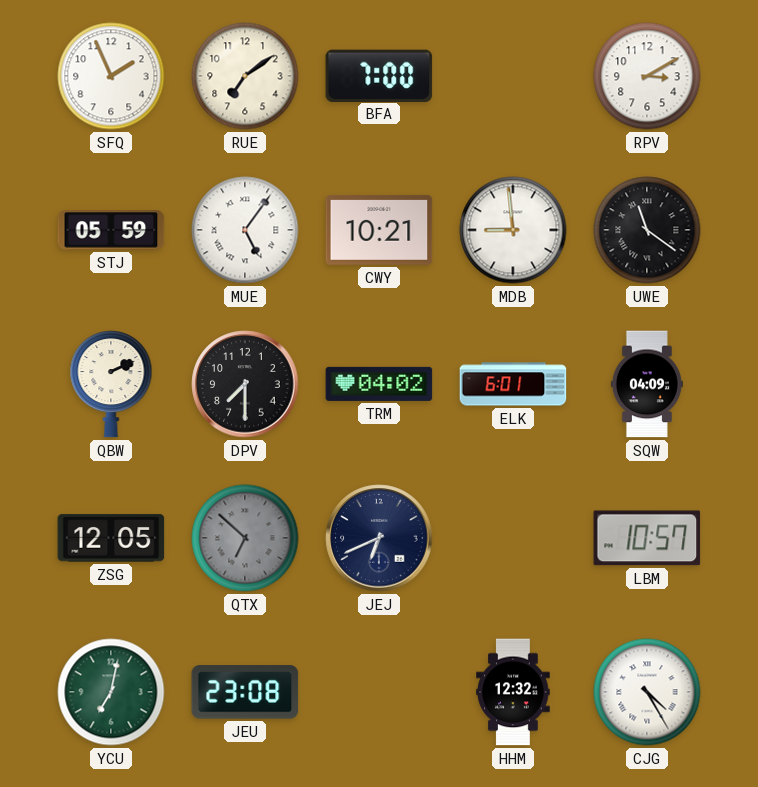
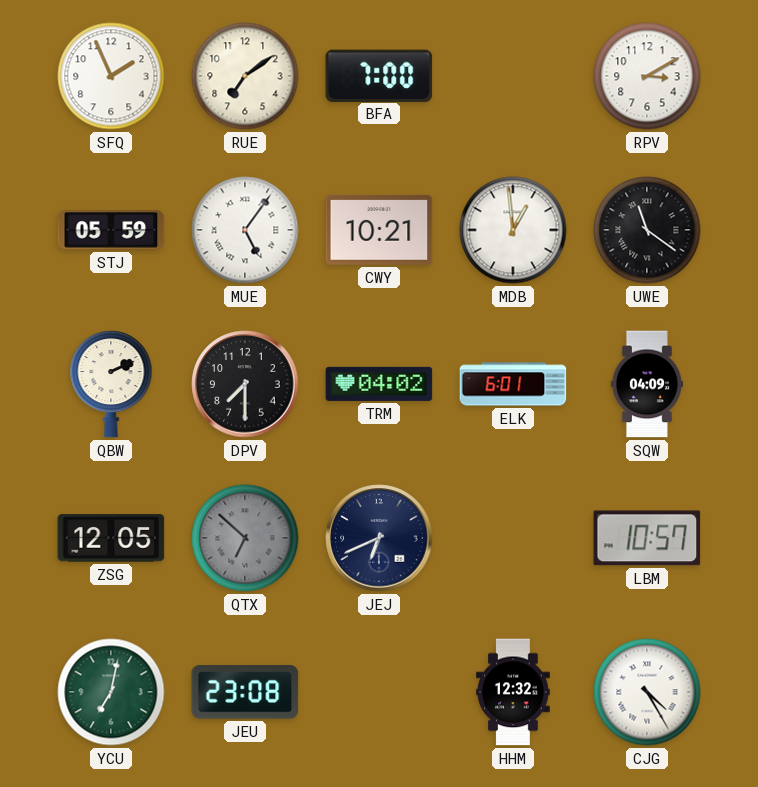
MDB: 8:59 -> 12:59 (513, 230)
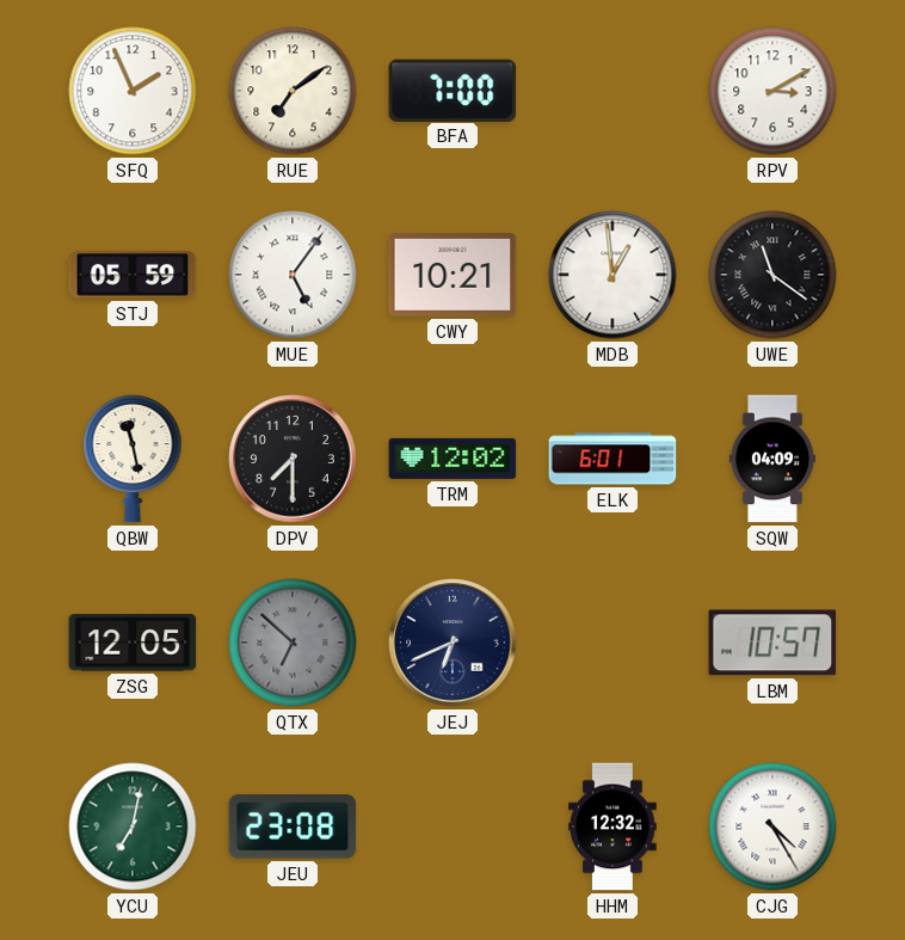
QBW: 2:11 -> 11:28 (133, 460)
TRM: 04:02 -> 12:02 (452, 459)
